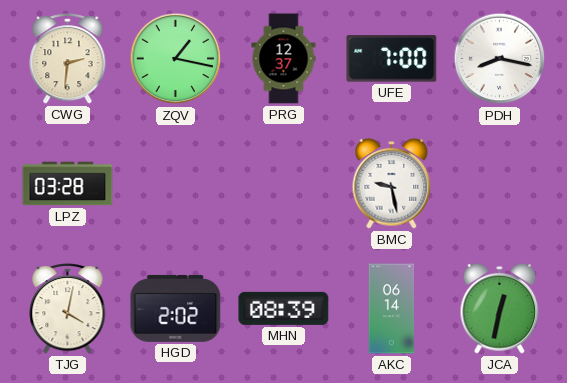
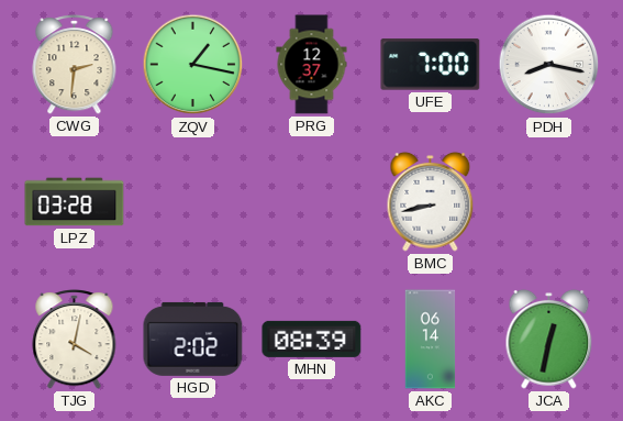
BMC: 9:28 -> 8:43 (431, 202)
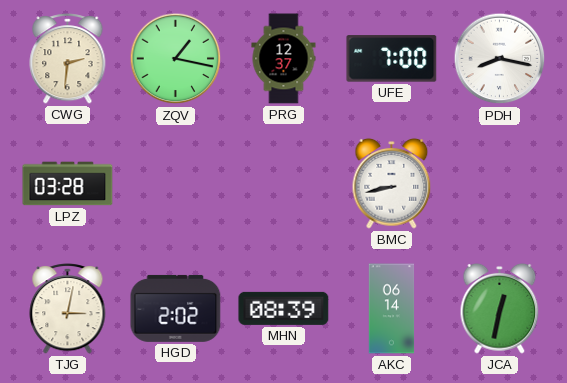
TJG: 4:02 -> 3:02 (68, 309)
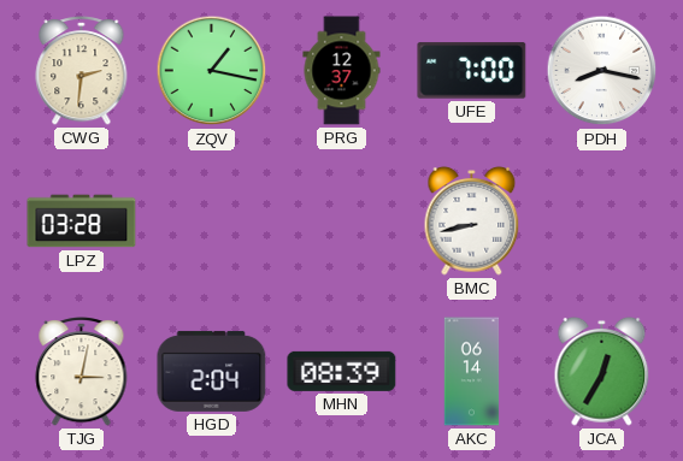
HGD: 2:02 -> 2:04 (212, 371)
JCA: 12:32 -> 12:35 (602, 372)
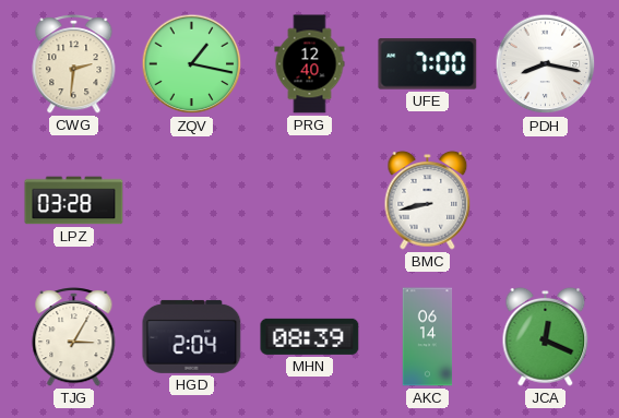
PRG: 12:37 -> 12:40 (310, 64)
TJG: 3:02 -> 3:05 (74, 337)
JCA: 12:35 -> 12:19 (546, 337)
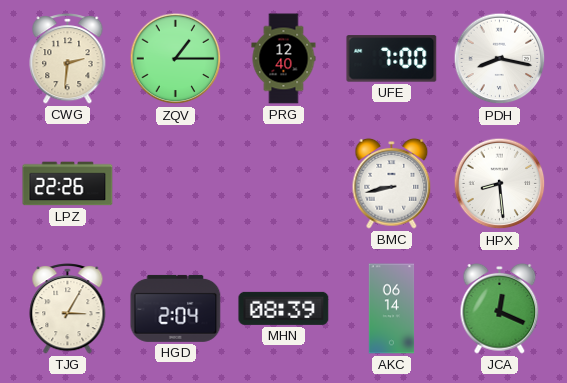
ZQV: 1:17 -> 1:15 (176, 59)
LPZ: 03:28 -> 22:26 (68, 184)
HPX: none -> 8:29 (500, 184)
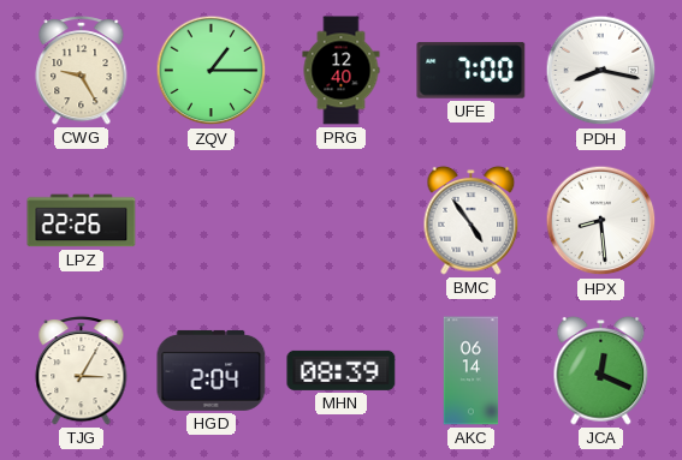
CWG: 2:31 -> 9:25 (82, 71)
BMC: 8:43 -> 4:54 (472, 221)
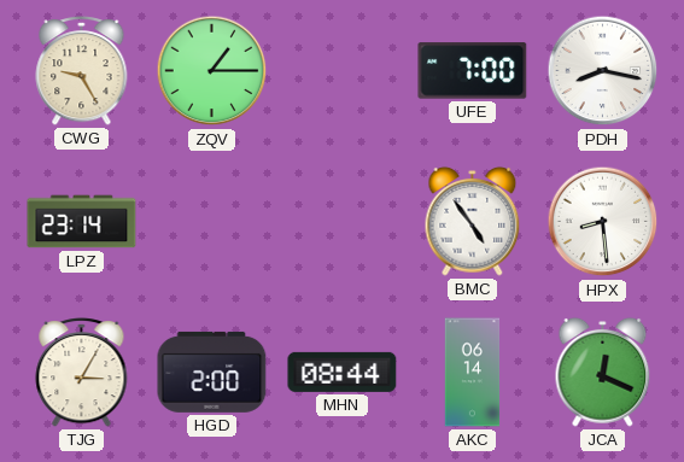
PRG: 12:40 -> none (342, 71)
LPZ: 22:26 -> 23:14 (82, 222)
HGD: 2:04 -> 2:00 (212, 372)
MHN: 08:39 -> 08:44 (343, 372)
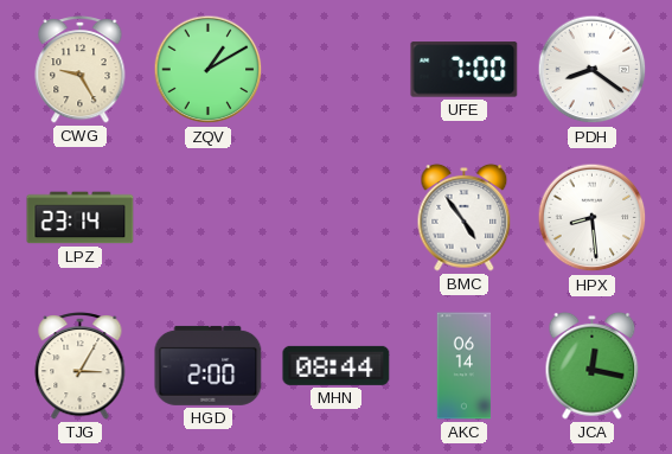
ZQV: 1:15 -> 1:10 (209, 70)
PDH: 8:17 -> 8:21 (593, 70)
JCA: 12:19 -> 12:17 (593, 366)
